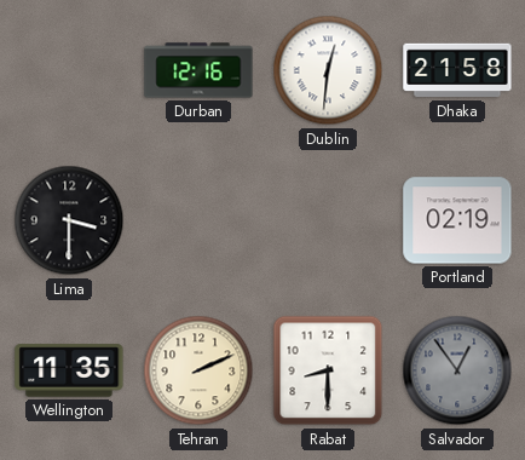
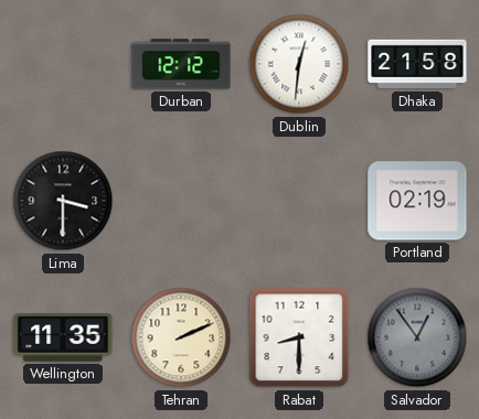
Durban: 12:16 -> 12:12 (181, 64)
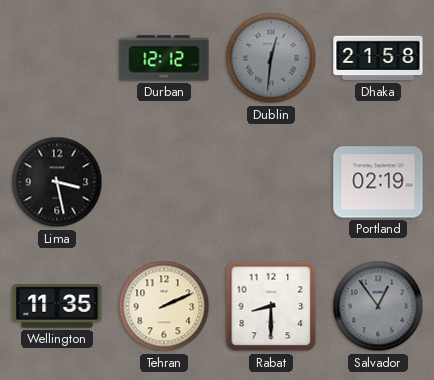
Dublin dial: white -> grey (271, 58)
Lima: 3:30 -> 3:28 (57, 182)
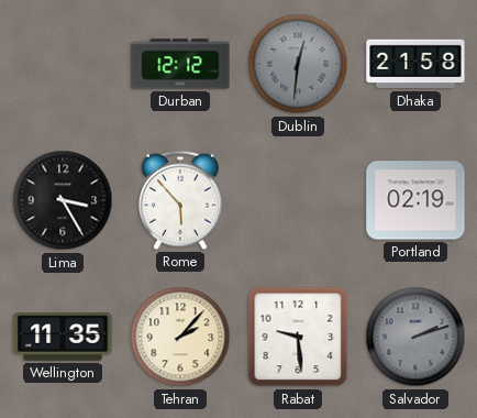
Lima: 3:28 -> 3:25 (63, 200)
Rome: none -> 5:53 (180, 200)
Tehran: 2:11 -> 2:07 (180, 337)
Rabat: 8:30 -> 9:29 (298, 337)
Salvador: 12:54 -> 2:12 (415, 337)
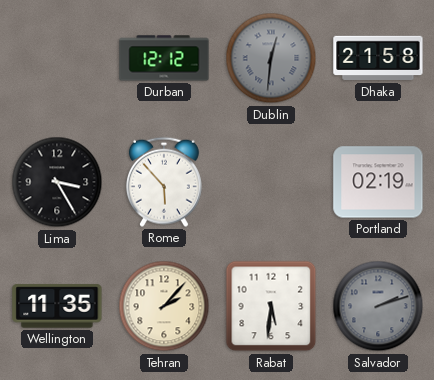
Rabat: 9:29 -> 5:31 (271, 306)
